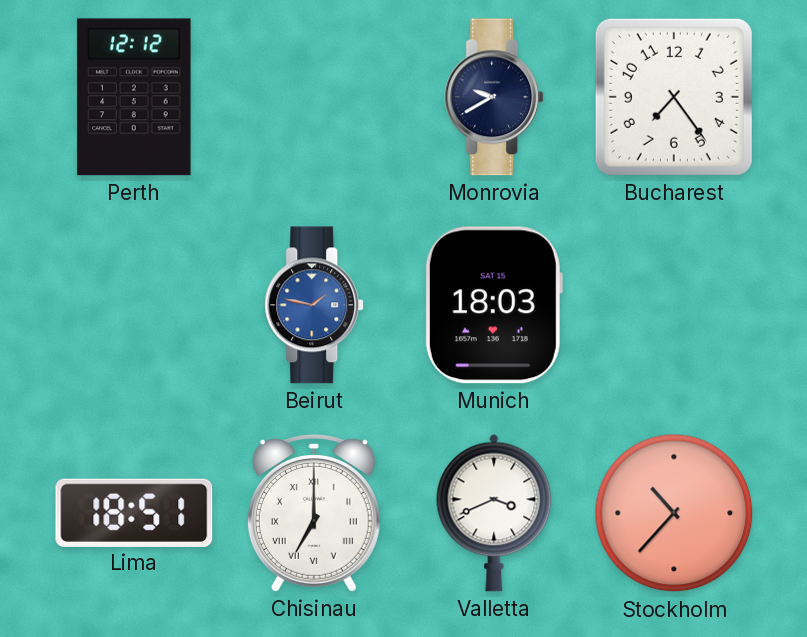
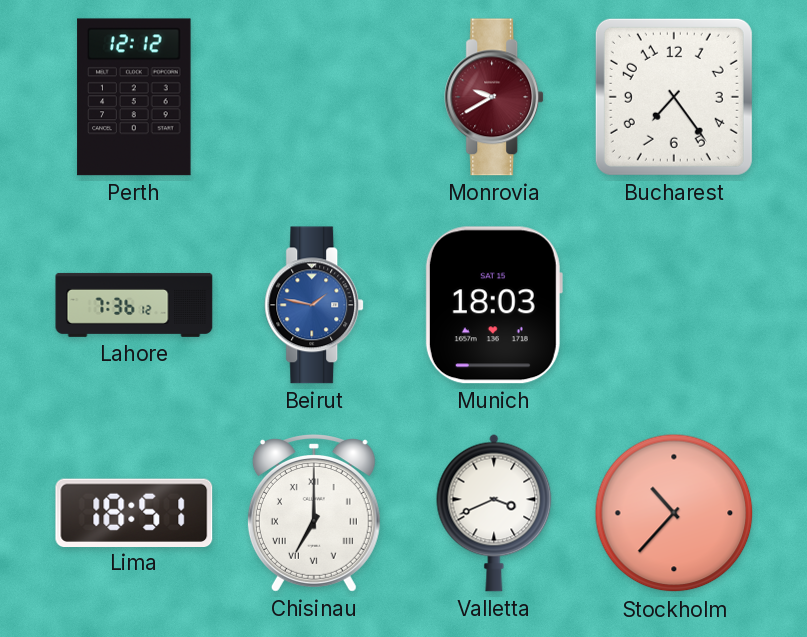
Monrovia dial: navy -> burgundy (495, 97)
Lahore: none -> 7:36 (134, 305)
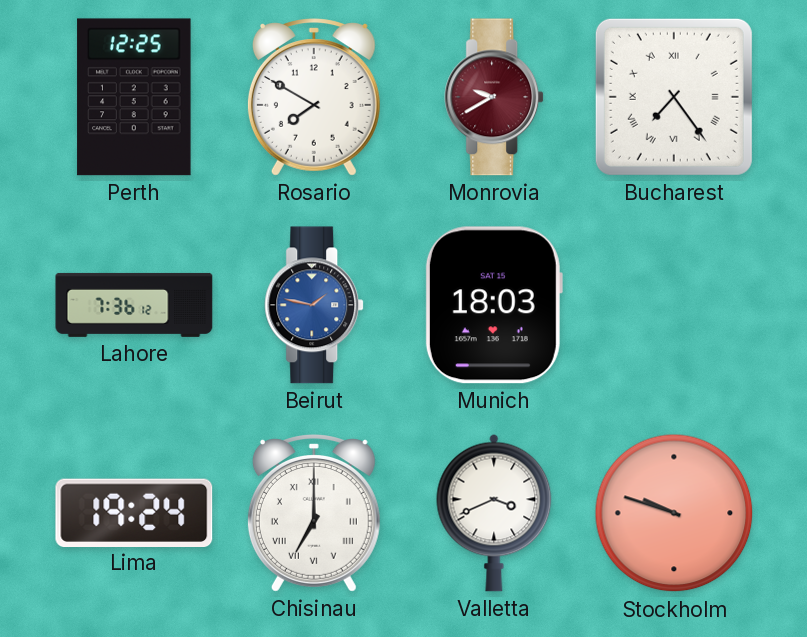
Perth: 12:12 -> 12:25 (134, 97)
Rosario: none -> 7:50 (314, 97)
Bucharest numerals: Arabic -> Roman (674, 97)
Lima: 18:51 -> 19:24 (134, 512)
Stockholm: 10:37 -> 9:48 (674, 513)
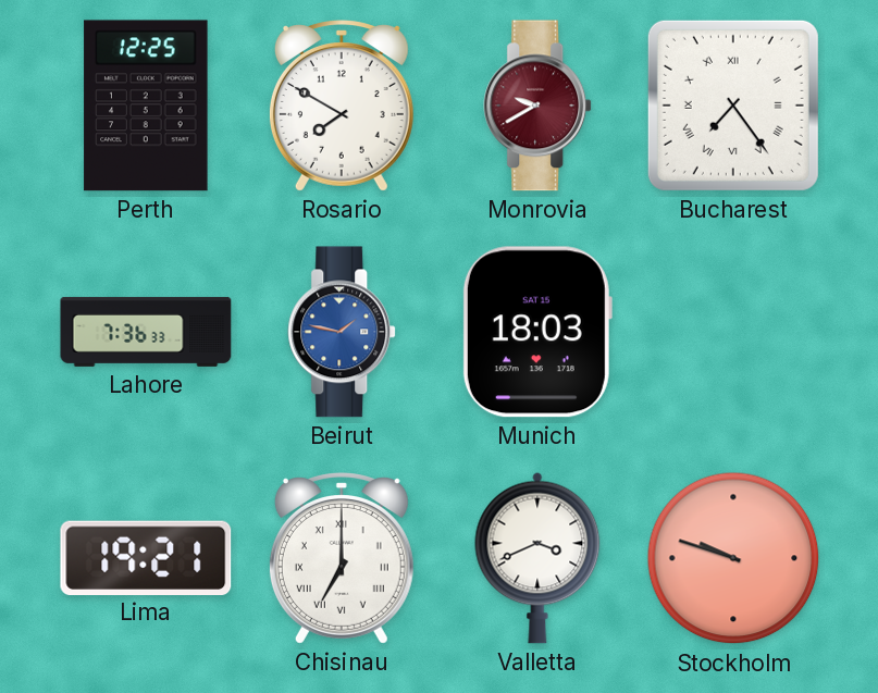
Lahore: 7:36:12 -> 7:36:33 (146, 332)
Lima: 19:24 -> 19:21 (146, 557)
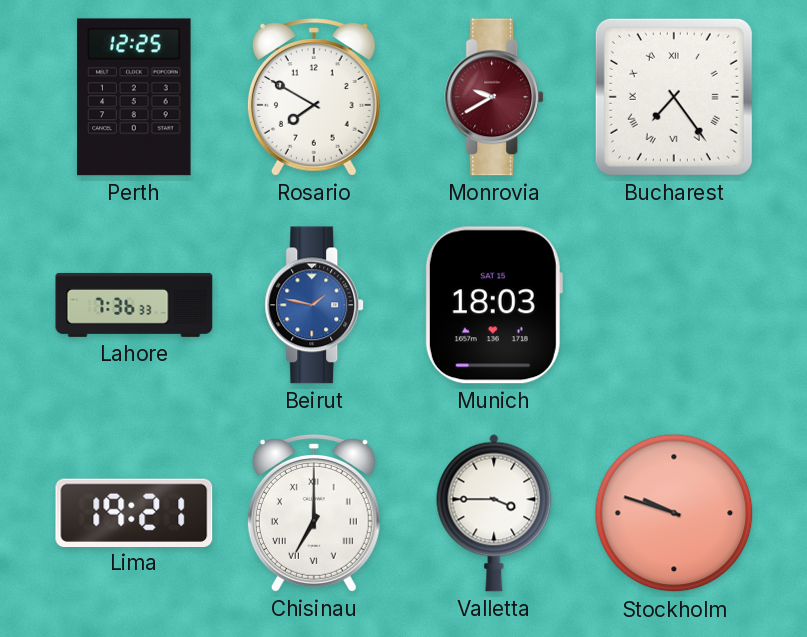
Valletta: 3:41 -> 3:45 (494, 513)
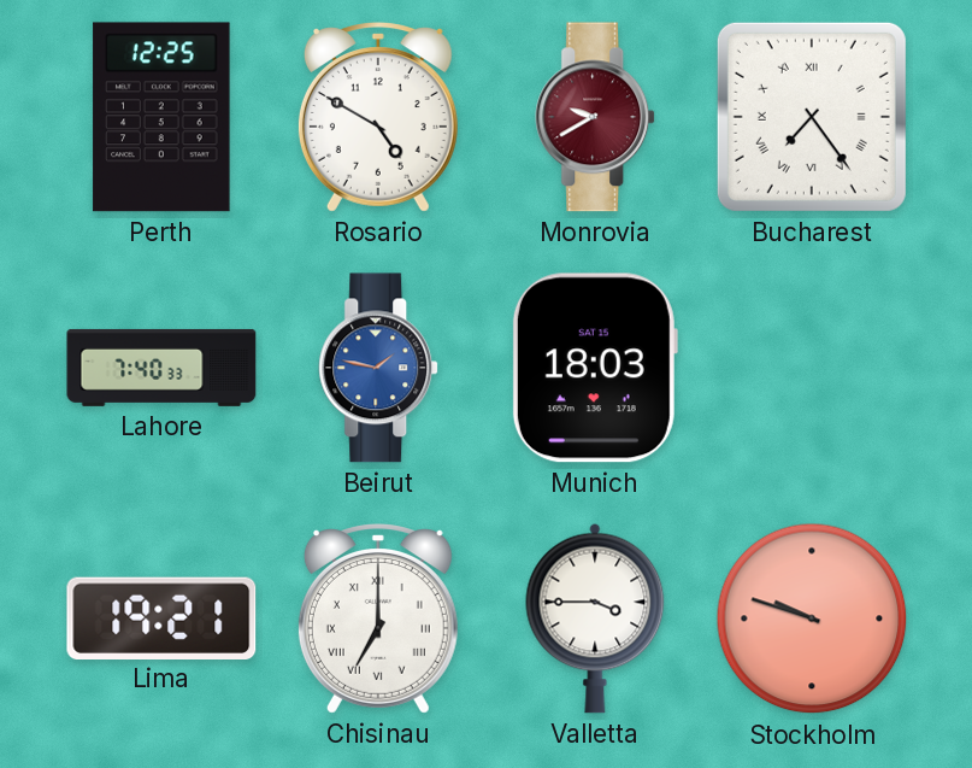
Rosario: 7:50 -> 4:50 (378, 117)
Lahore: 7:36 -> 7:40 (161, 368)
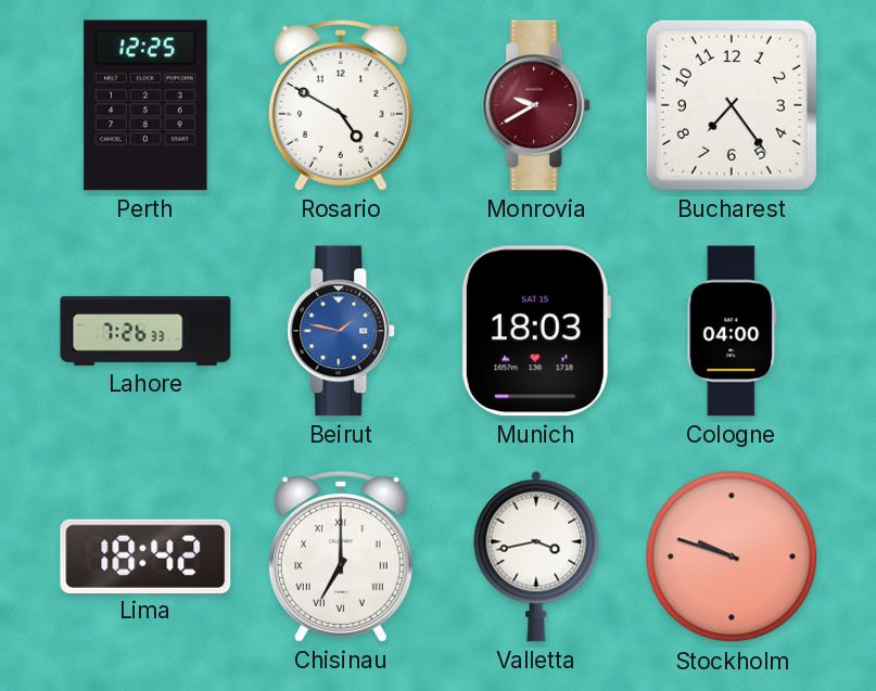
Bucharest numerals: Roman -> Arabic (732, 105)
Lahore: 7:40 -> 7:26 (145, 331)
Cologne: none -> 04:00 (732, 331)
Lima: 19:21 -> 18:42 (145, 555)
Valletta: 3:45 -> 3:43 (536, 556)
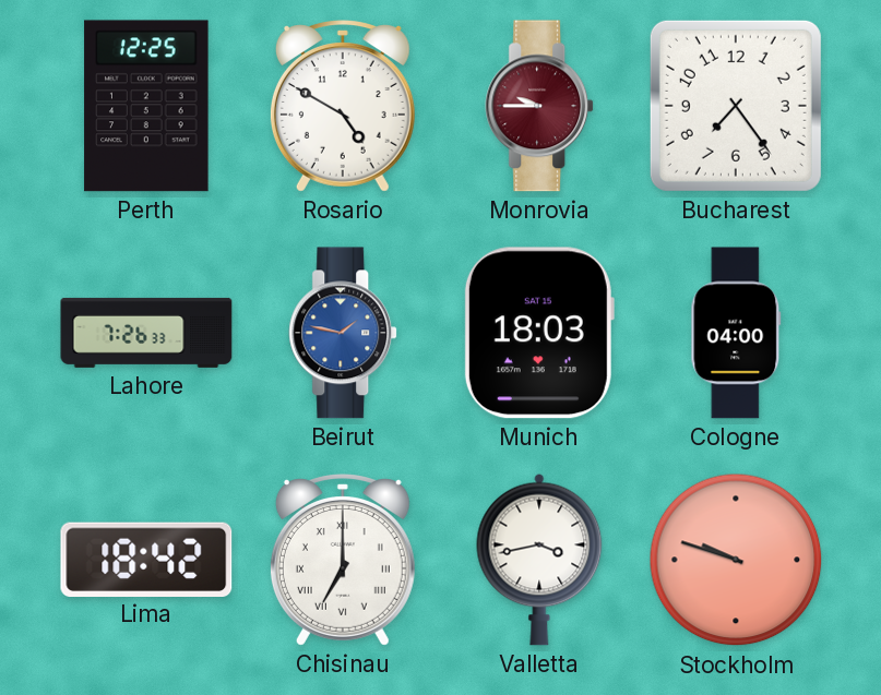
Monrovia: 9:40 -> 9:45 (540, 106)
